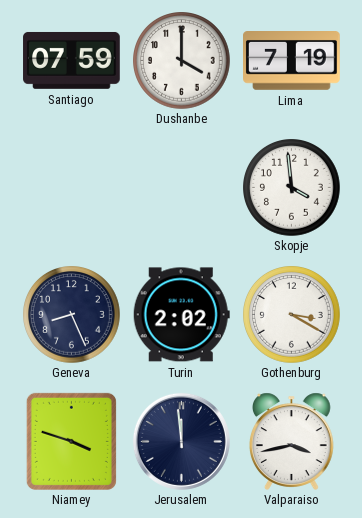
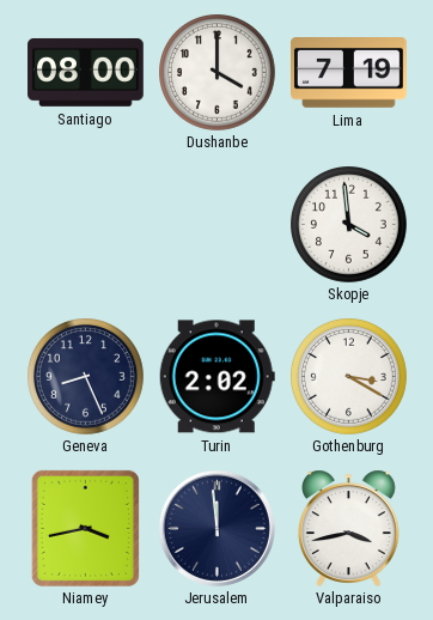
Santiago: 07:59 -> 08:00 (86, 72)
Niamey: 3:48 -> 3:43 (85, 528)
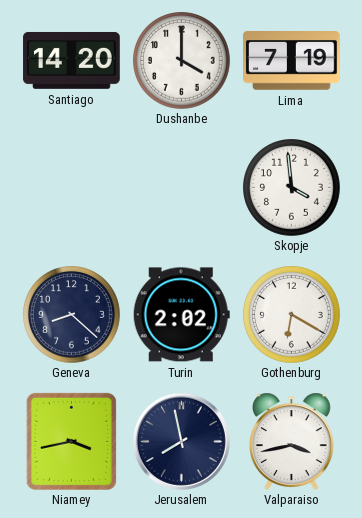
Santiago: 08:00 -> 14:20 (72, 60)
Geneva: 8:26 -> 8:22 (72, 315)
Gothenburg: 3:20 -> 6:20 (292, 315)
Jerusalem: 11:59 -> 7:58 (181, 441)
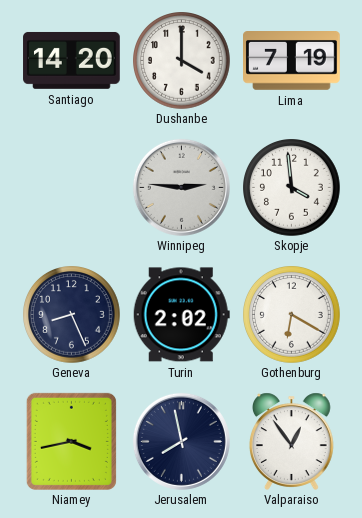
Winnipeg: none -> 2:46 (181, 187)
Geneva: 8:22 -> 8:26 (72, 315)
Valparaiso: 3:43 -> 12:54 (291, 441)
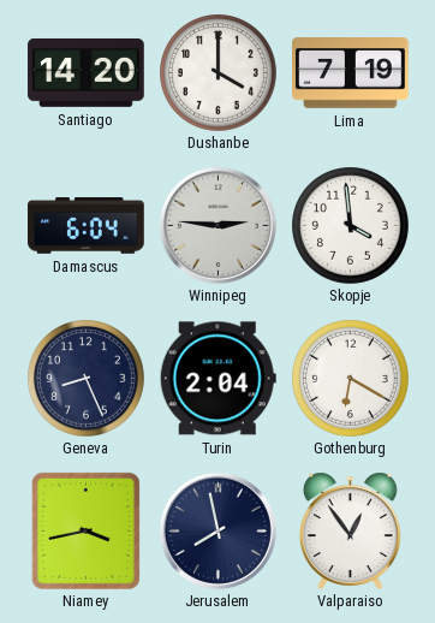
Damascus: none -> 6:04 (87, 226)
Turin: 2:02 -> 2:04 (218, 379)
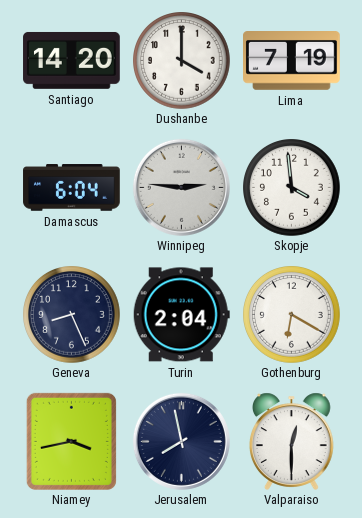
Valparaiso: 12:54 -> 12:30 (291, 441)
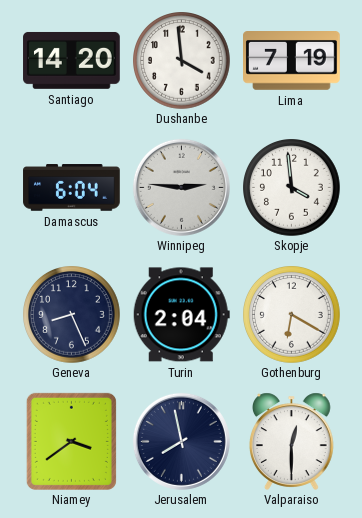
Dushanbe: 4:00 -> 3:59 (182, 61)
Niamey: 3:43 -> 3:39 (71, 441)
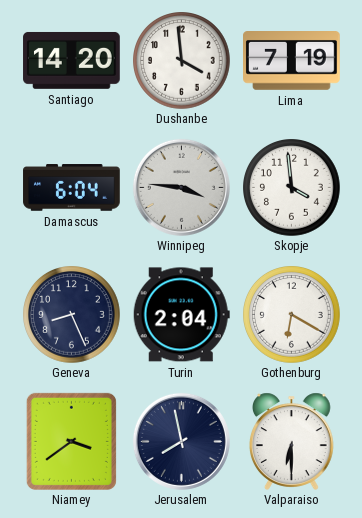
Winnipeg: 2:46 -> 3:46 (181, 187)
Valparaiso: 12:30 -> 6:30 (291, 441)
